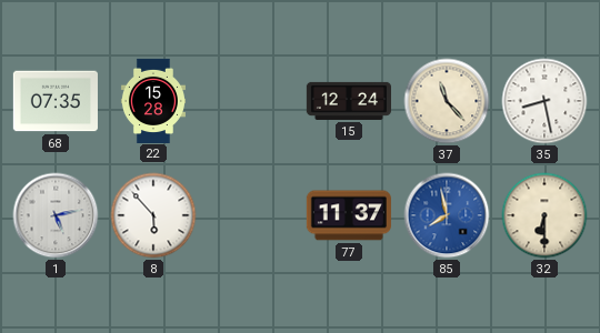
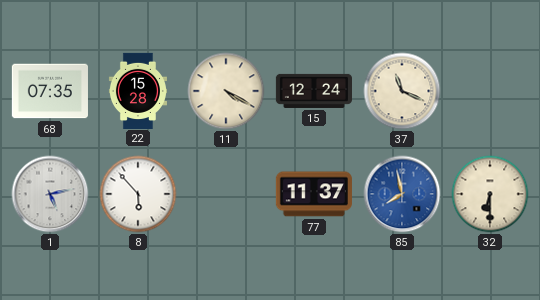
11: none -> 4:20 (226, 91)
37: 11:23 -> 11:19 (402, 91)
35: 8:28 -> none (544, 101)
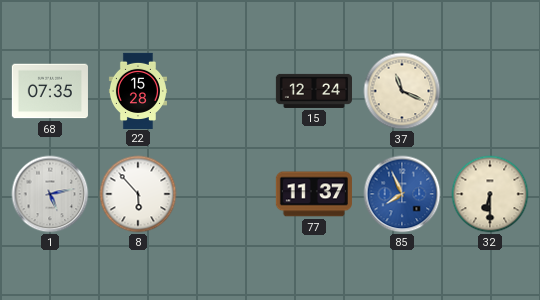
11: 4:20 -> none (226, 91)
85: 7:58 -> 7:56 (402, 194)
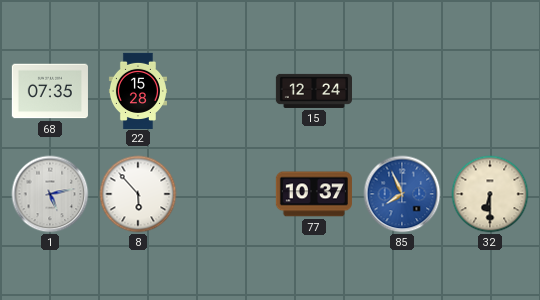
37: 11:19 -> none (402, 91)
77: 11:37 -> 10:37 (314, 194)
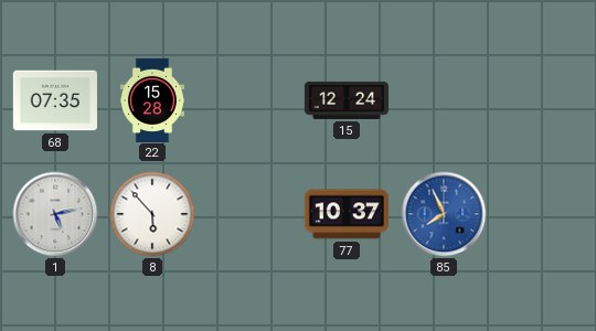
32: 6:30 -> none (490, 194)
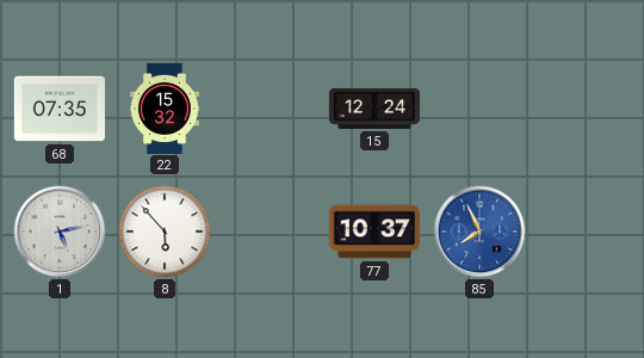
22: 15:28 -> 15:32 (165, 107)
